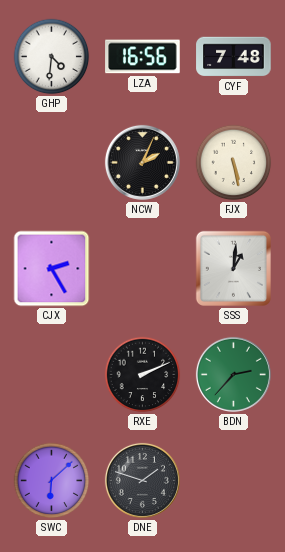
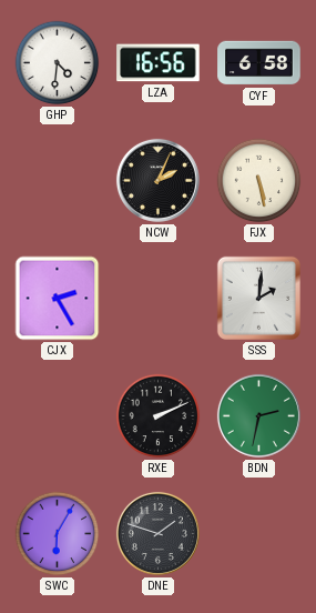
CYF: 7:48 -> 6:58 (259, 63)
SSS: 1:01 -> 2:01 (258, 298)
BDN: 2:37 -> 2:32 (258, 415)
SWC: 6:08 -> 6:05 (58, 534)
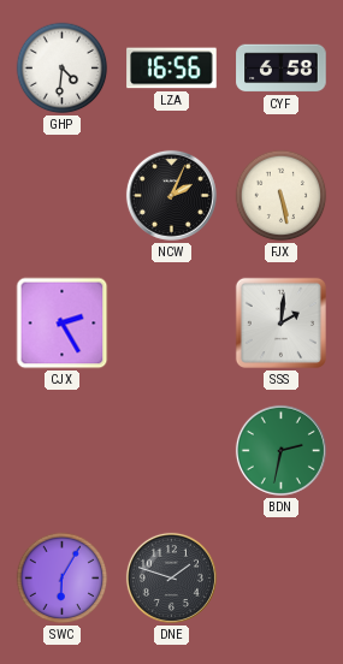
RXE: 2:11 -> none (159, 416)
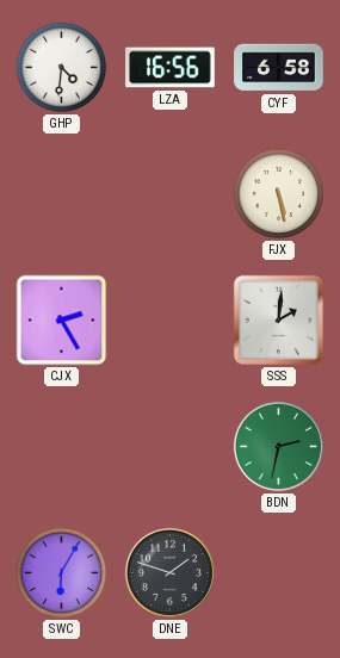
NCW: 2:04 -> none (171, 195)
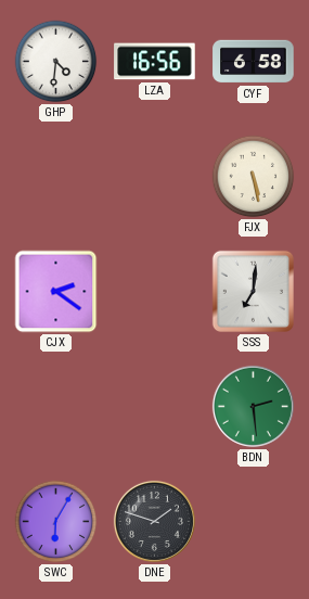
CJX: 2:25 -> 2:21 (56, 292)
SSS: 2:01 -> 7:01 (253, 291)
BDN: 2:32 -> 2:29 (253, 406)
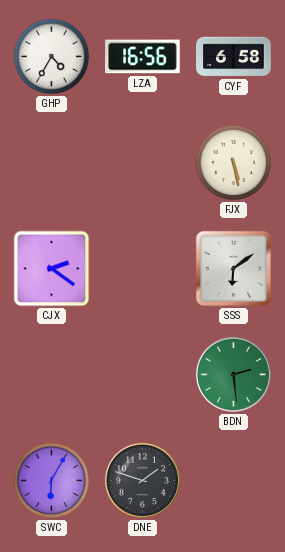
GHP: 4:31 -> 4:35 (52, 57)
SSS: 7:01 -> 6:09 (233, 268)
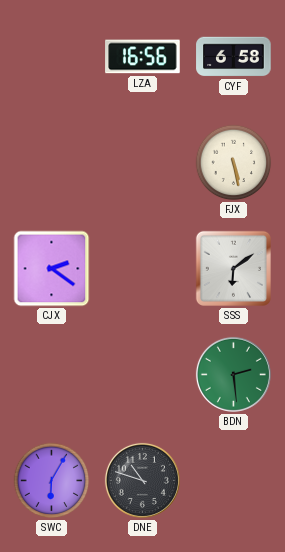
GHP: 4:35 -> none (52, 57)
DNE: 1:48 -> 10:48 (142, 480)
